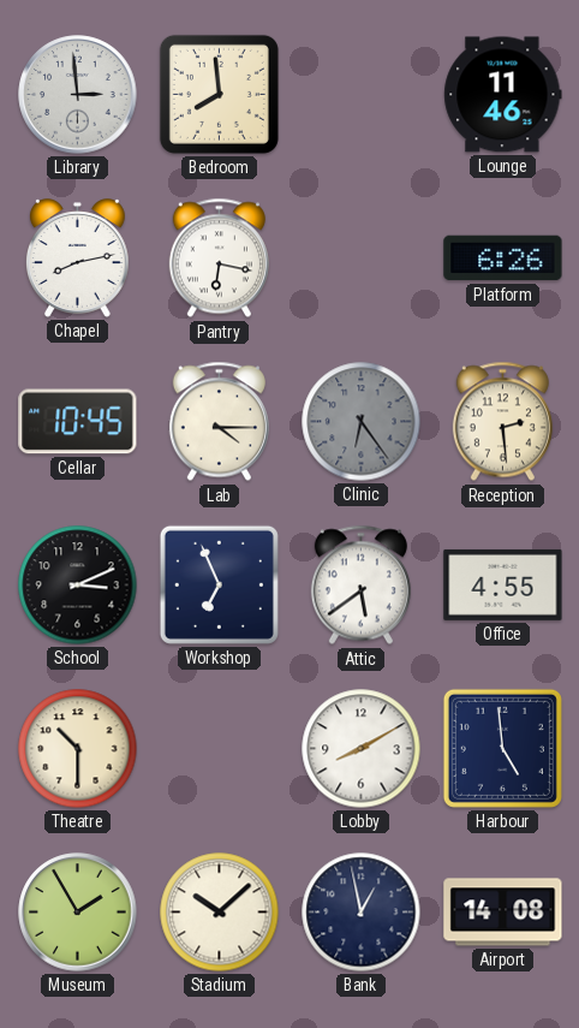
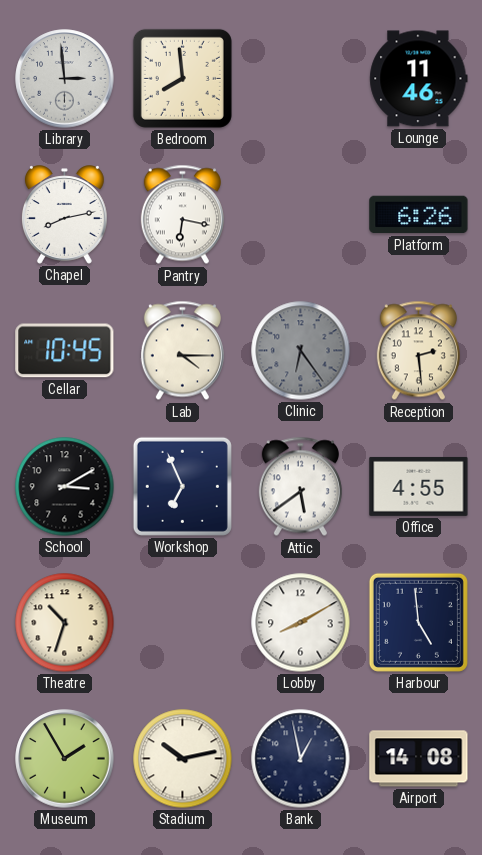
School: 3:11 -> 3:10 (65, 487)
Theatre: 10:30 -> 10:33 (65, 623)
Stadium: 10:08 -> 10:13 (183, 759)
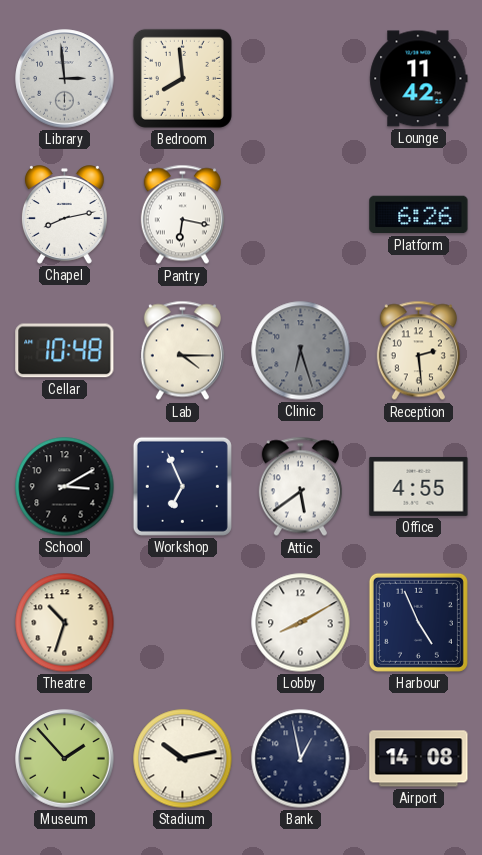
Lounge: 11:46 -> 11:42 (419, 79)
Cellar: 10:45 -> 10:48 (65, 351)
Clinic: 6:24 -> 6:27 (301, 351)
Harbour: 4:59 -> 4:56 (418, 622)
Museum: 1:55 -> 1:53 (65, 759)
